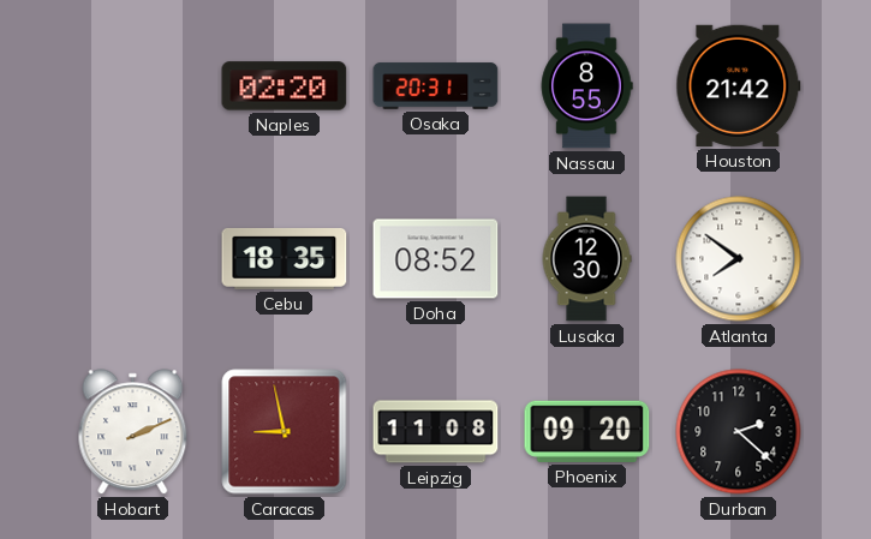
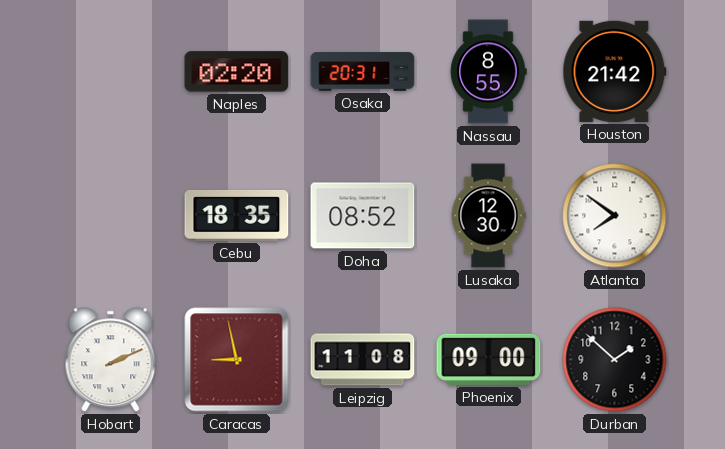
Phoenix: 09:20 -> 09:00 (489, 359)
Durban: 2:22 -> 1:52 (615, 360)
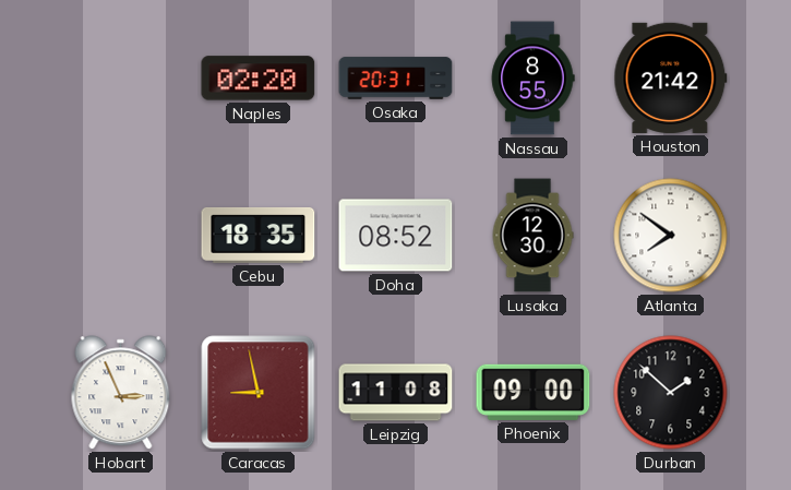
Hobart: 2:11 -> 2:56 (121, 393)
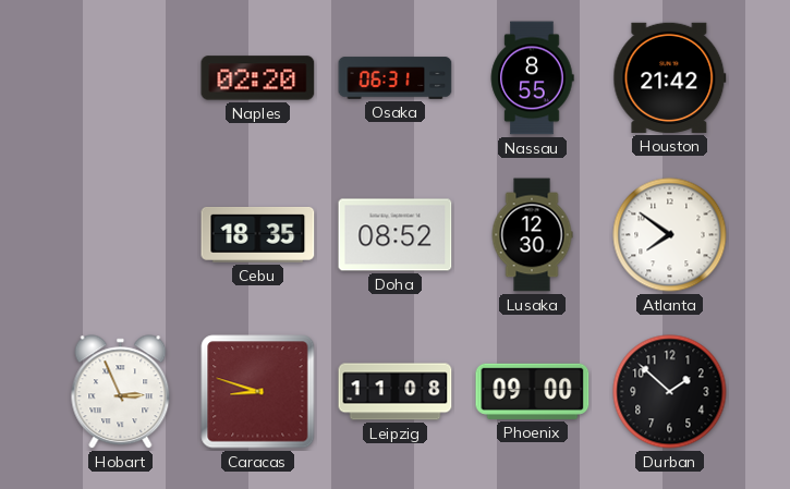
Osaka: 20:31 -> 06:31 (396, 78)
Caracas: 8:58 -> 8:48 (258, 392)
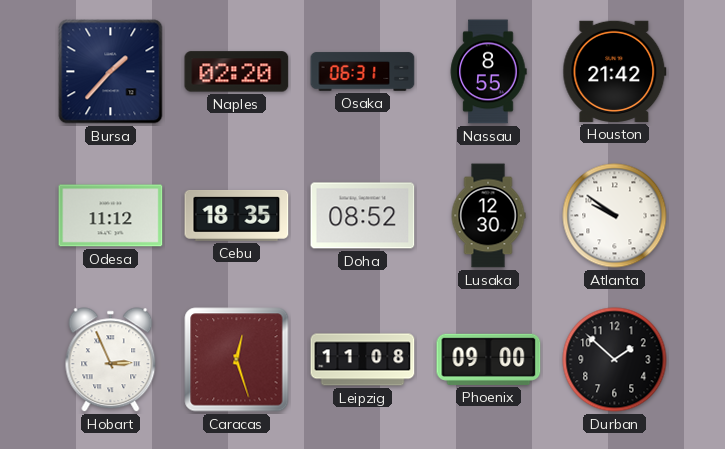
Bursa: none -> 1:37 (111, 72)
Odesa: none -> 11:12 (111, 216)
Atlanta: 7:51 -> 9:51 (615, 216)
Caracas: 8:48 -> 12:27 (237, 360)
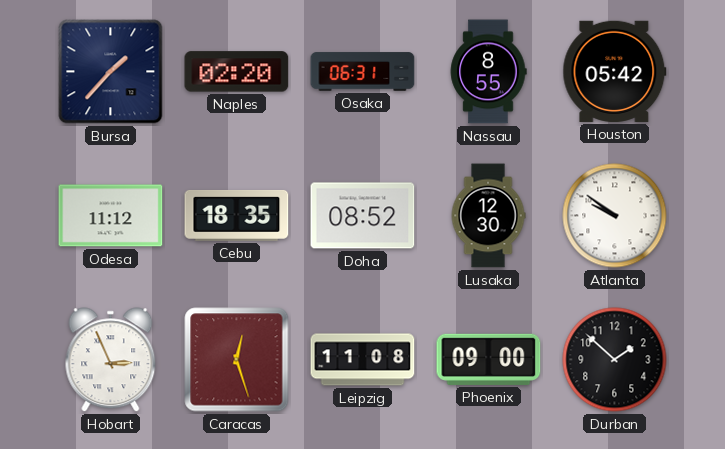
Houston: 21:42 -> 05:42 (615, 71)
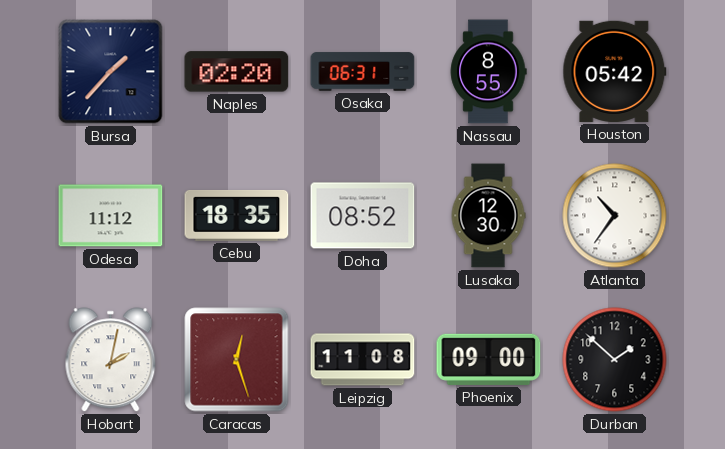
Atlanta: 9:51 -> 10:36 (615, 216)
Hobart: 2:56 -> 2:02 (111, 360)
